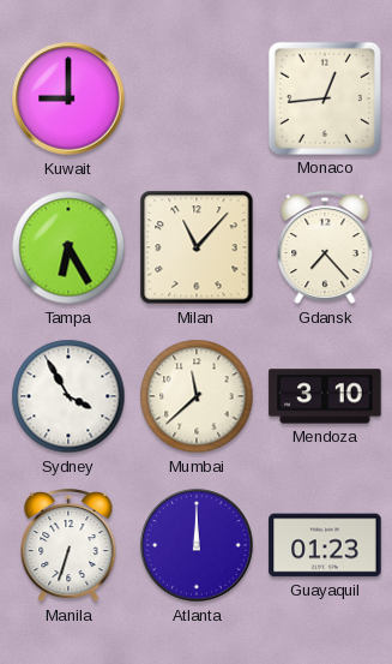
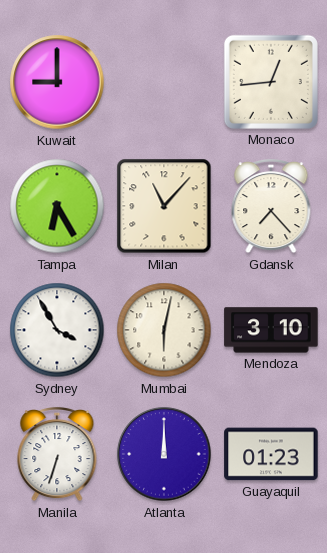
Mumbai: 11:38 -> 6:02 (164, 330)
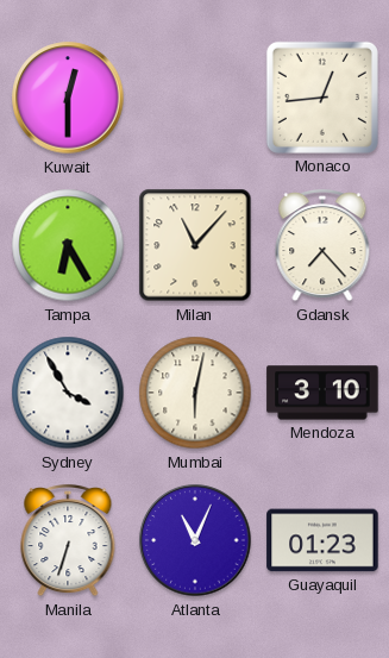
Kuwait: 9:00 -> 12:30 (68, 98)
Atlanta: 12:00 -> 11:04 (195, 540)
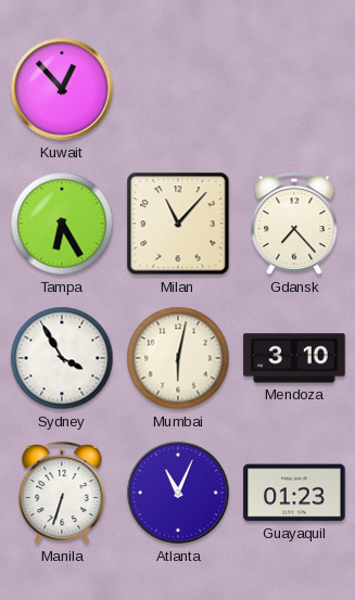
Kuwait: 12:30 -> 12:53 (62, 89)
Monaco: 12:44 -> none (322, 98)
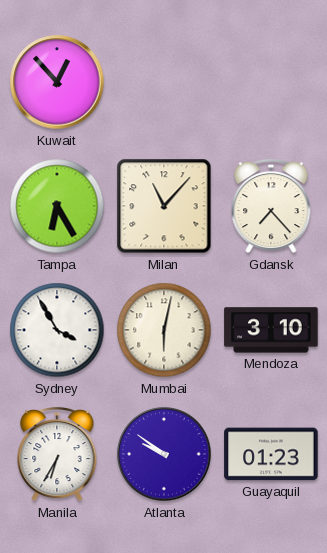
Manila: 6:33 -> 6:35 (57, 454)
Atlanta: 11:04 -> 9:51 (164, 454)
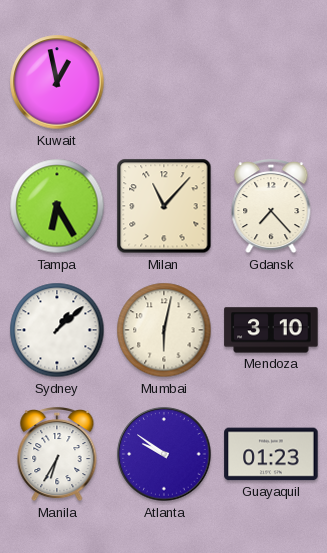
Kuwait: 12:53 -> 12:58 (57, 82)
Sydney: 3:55 -> 1:08 (57, 330)
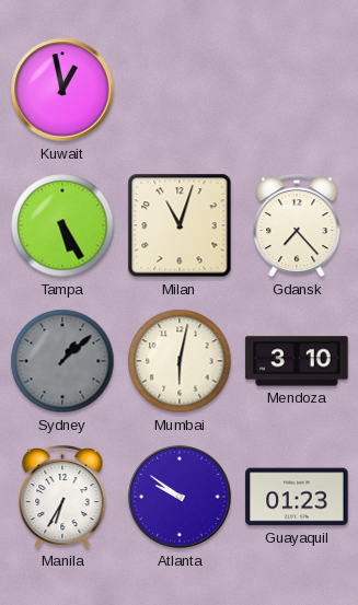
Tampa: 6:25 -> 5:25 (62, 225)
Milan: 11:07 -> 11:03 (180, 225)
Sydney dial: white -> grey (62, 361)
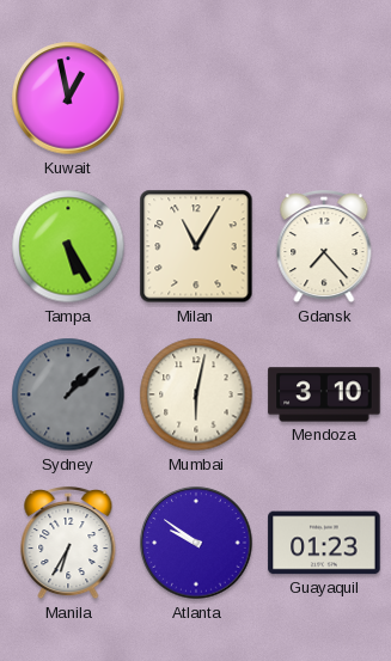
Milan: 11:03 -> 11:05 (196, 246)
